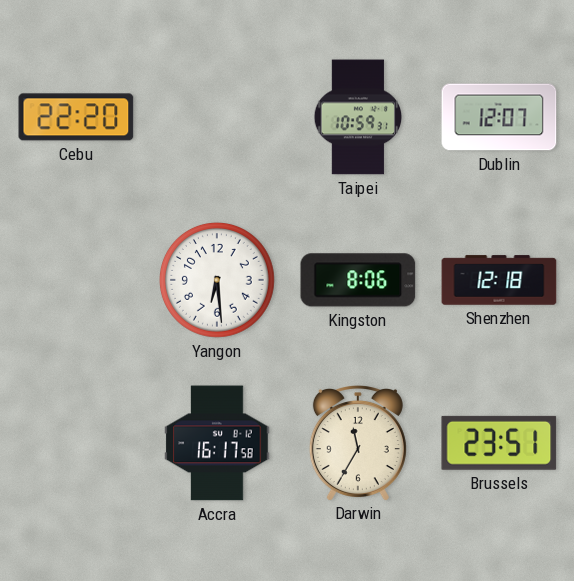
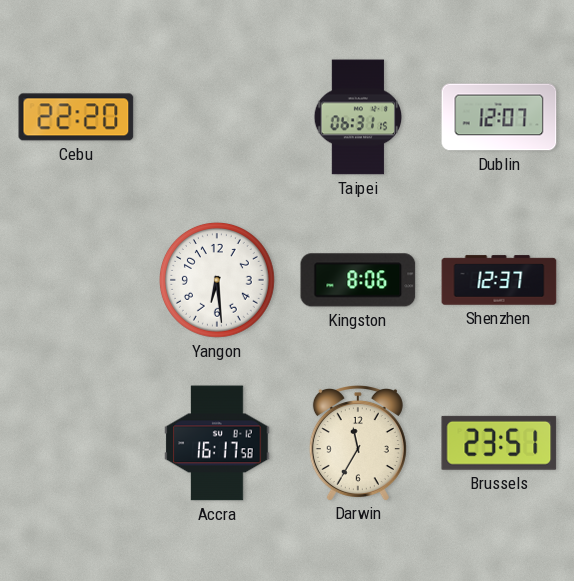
Taipei: 10:59 -> 06:31 (358, 117)
Shenzhen: 12:18 -> 12:37 (499, 280)
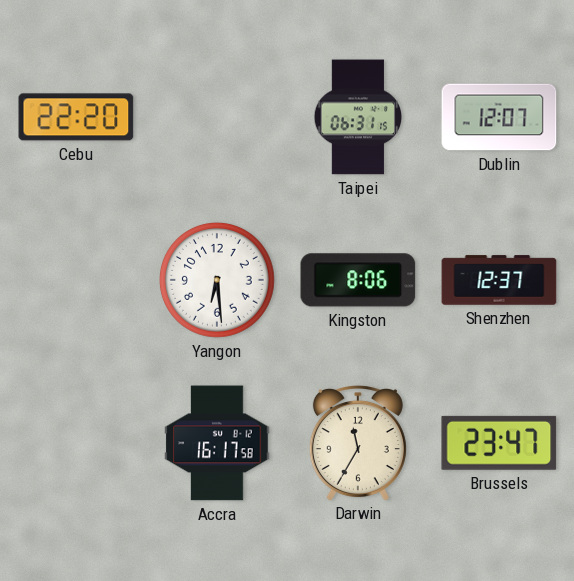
Brussels: 23:51 -> 23:47 (499, 443)
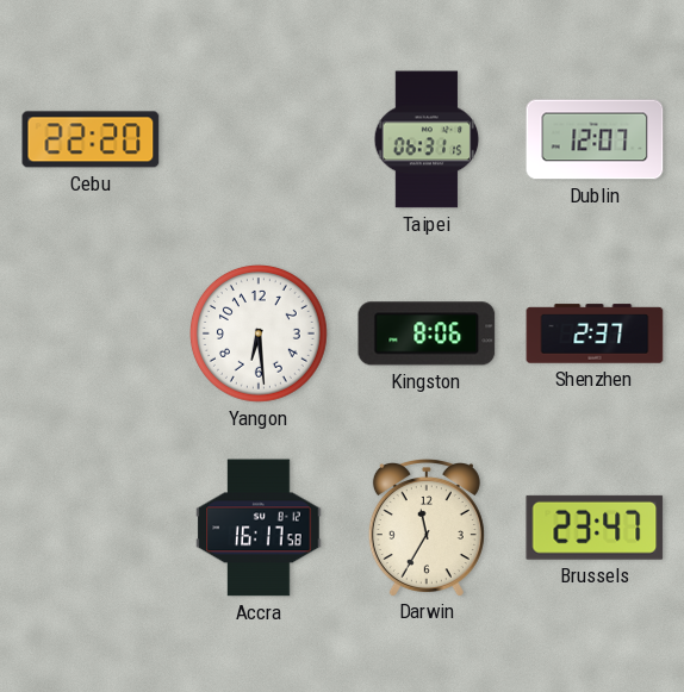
Shenzhen: 12:37 -> 2:37 (595, 333)
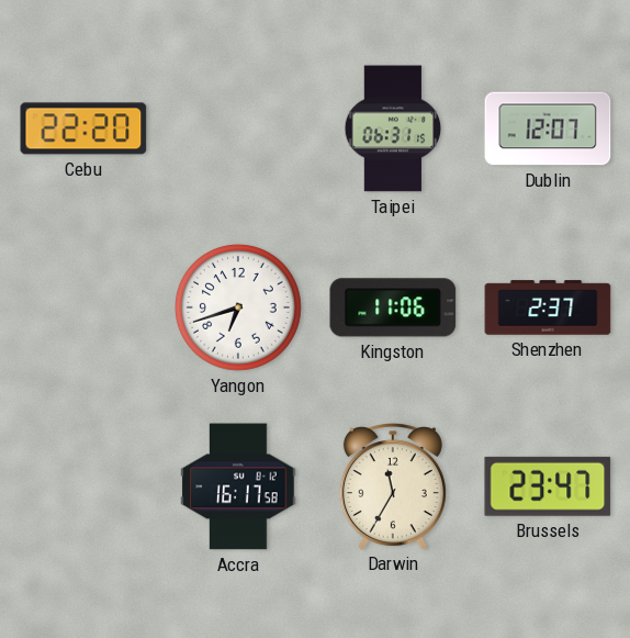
Yangon: 6:29 -> 6:42 (239, 309)
Kingston: 8:06 -> 11:06 (393, 307)
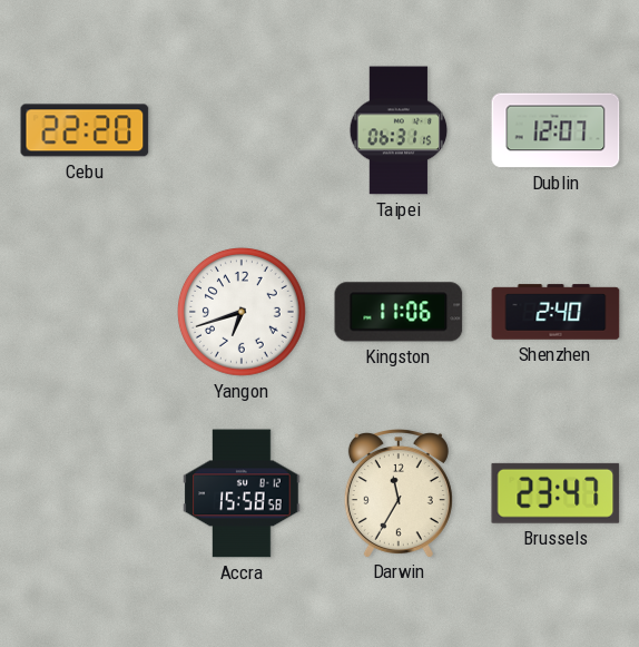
Shenzhen: 2:37 -> 2:40 (556, 312)
Accra: 16:17 -> 15:58 (242, 493)
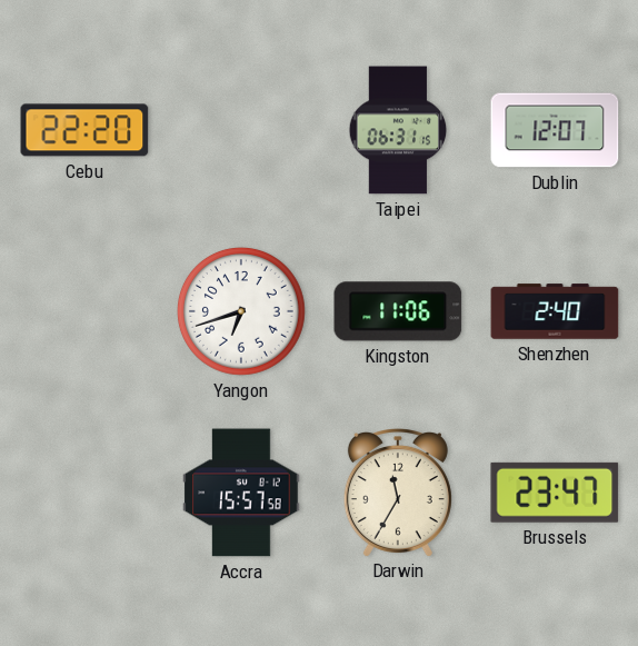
Accra: 15:58 -> 15:57 (241, 493)
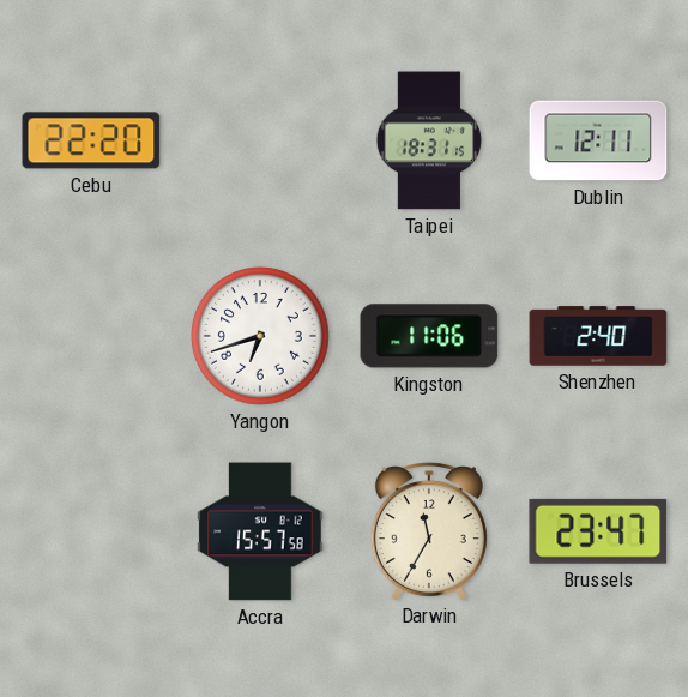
Taipei: 06:31 -> 18:31 (429, 140)
Dublin: 12:07 -> 12:11 (598, 140)
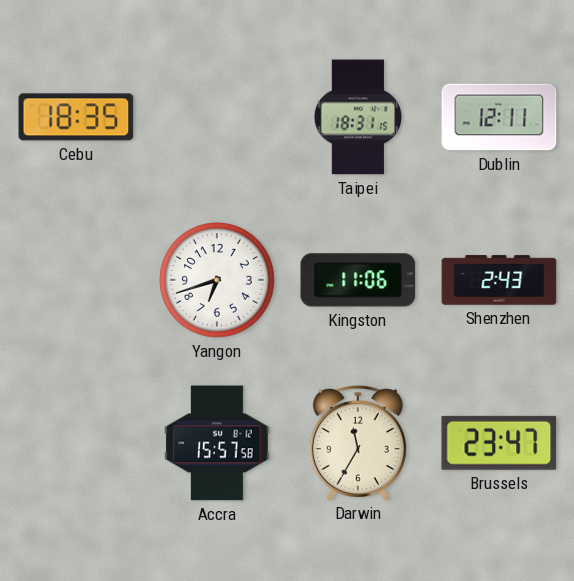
Cebu: 22:20 -> 18:35 (76, 117)
Shenzhen: 2:40 -> 2:43 (499, 280)
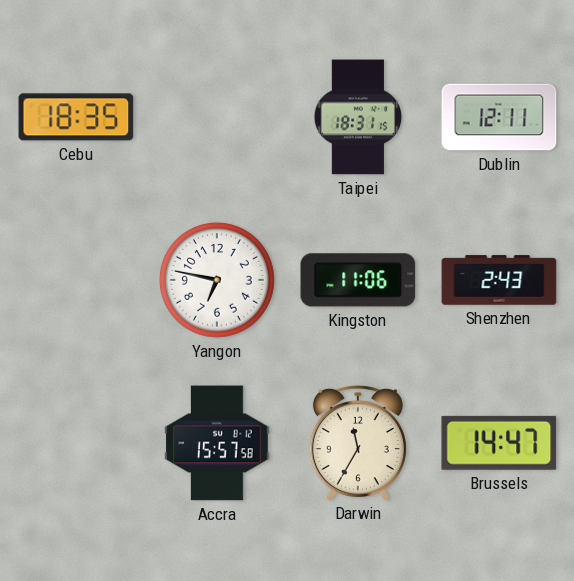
Yangon: 6:42 -> 6:47 (218, 281)
Brussels: 23:47 -> 14:47 (499, 443)
